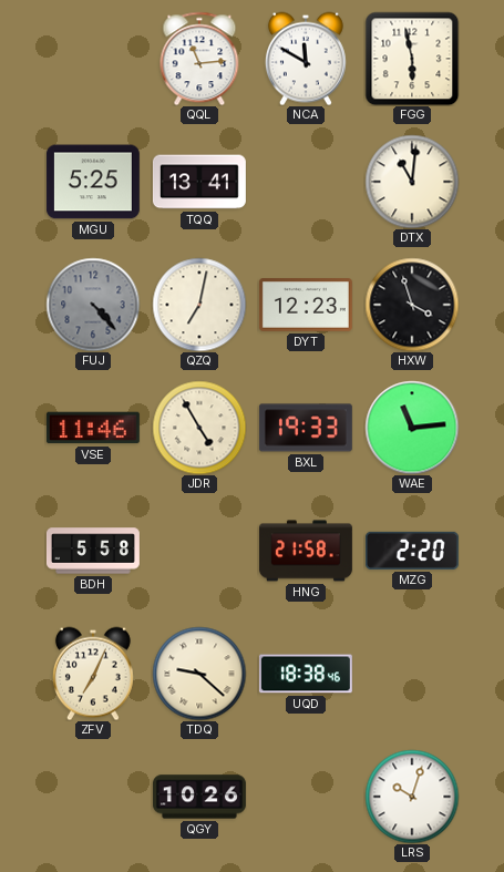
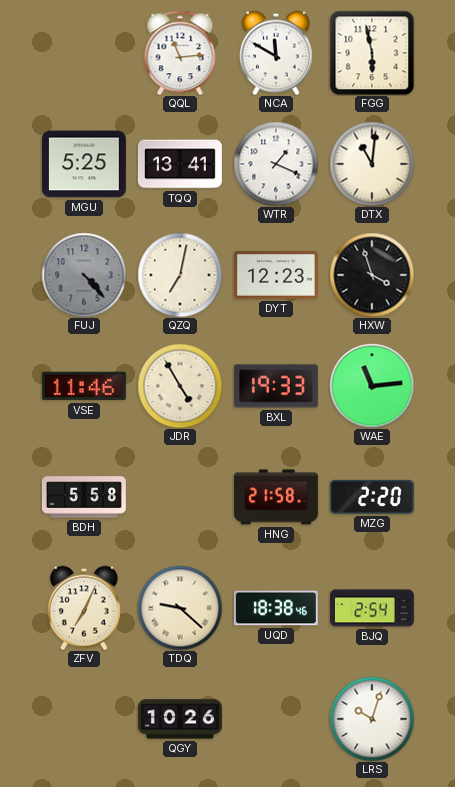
WTR: none -> 1:19 (276, 164)
BJQ: none -> 2:54 (372, 608)
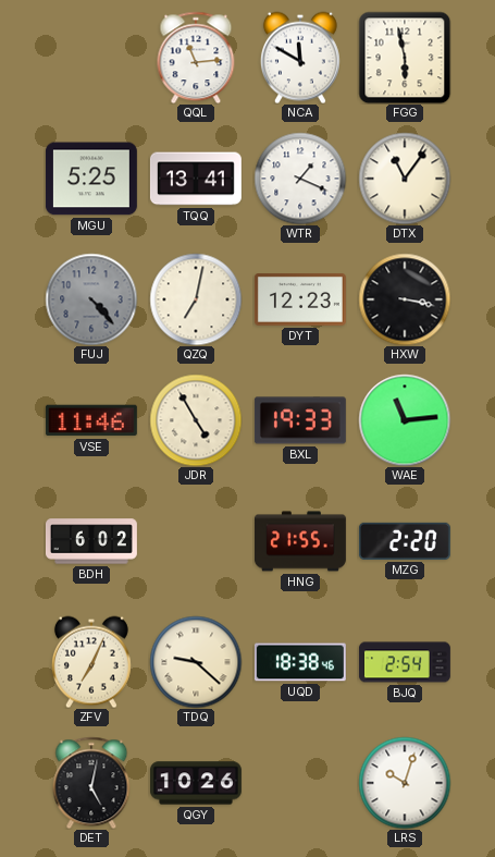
DTX: 11:01 -> 11:06 (405, 179)
HXW: 3:57 -> 3:17 (405, 299)
BDH: 5:58 -> 6:02 (91, 541)
HNG: 21:58 -> 21:55 (300, 541)
DET: none -> 5:02 (91, 783)
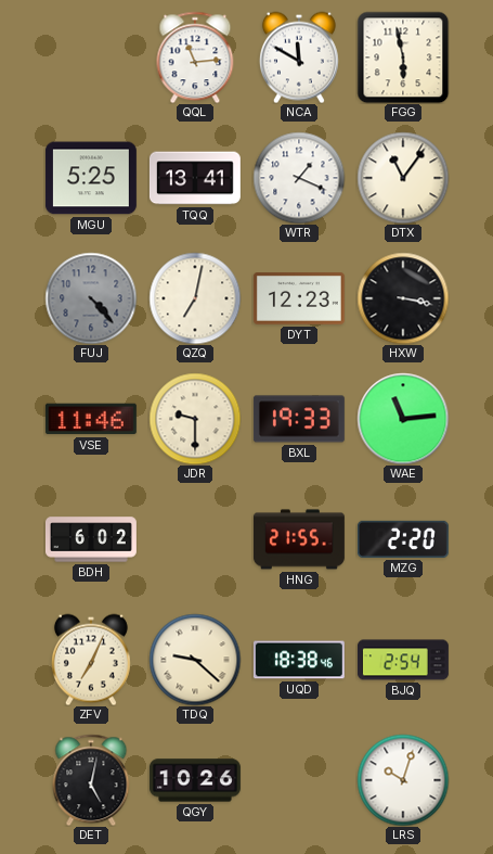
JDR: 4:55 -> 9:30 (195, 419)
